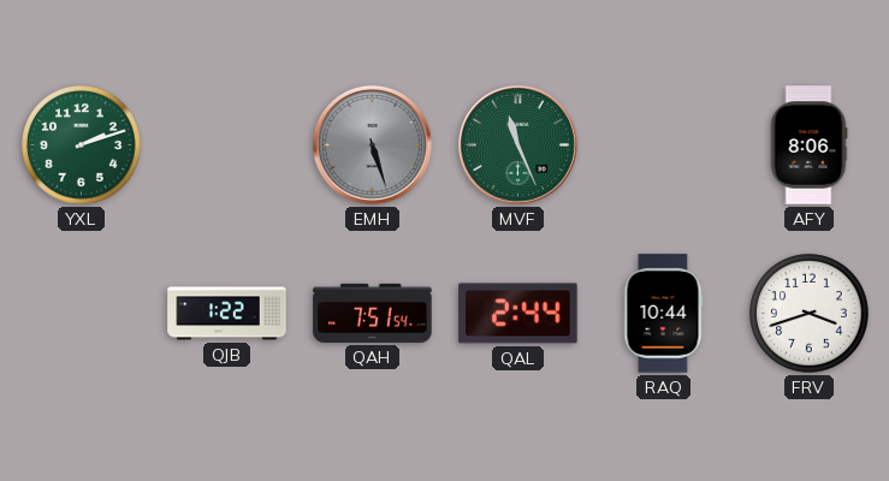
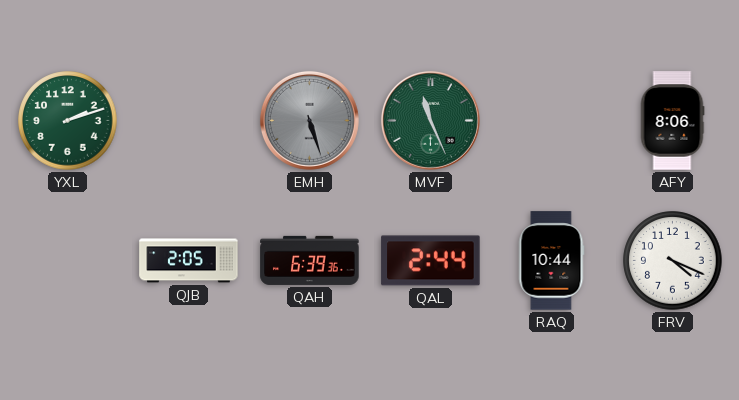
QJB: 1:22 -> 2:05 (189, 261)
QAH: 7:51 -> 6:39 (310, 260)
FRV: 3:42 -> 4:19 (673, 261)
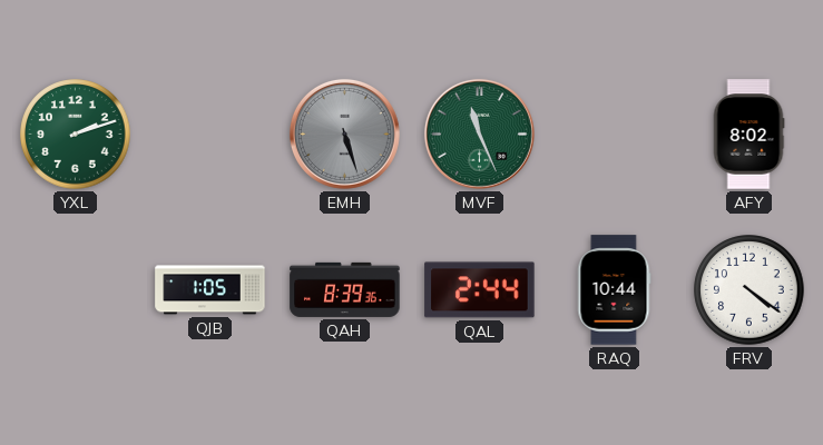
AFY: 8:06 -> 8:02 (748, 135)
QJB: 2:05 -> 1:05 (210, 290)
QAH: 6:39 -> 8:39 (345, 289)
FRV: 4:19 -> 4:21 (749, 290)
